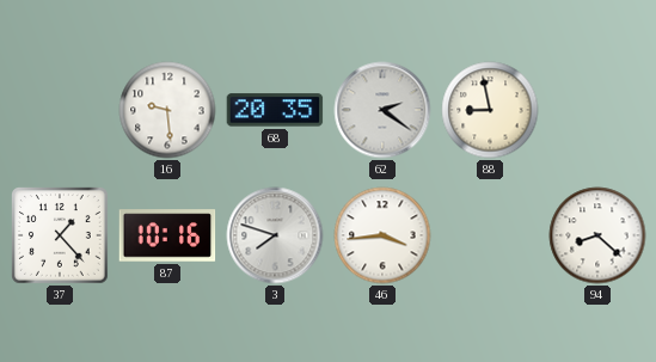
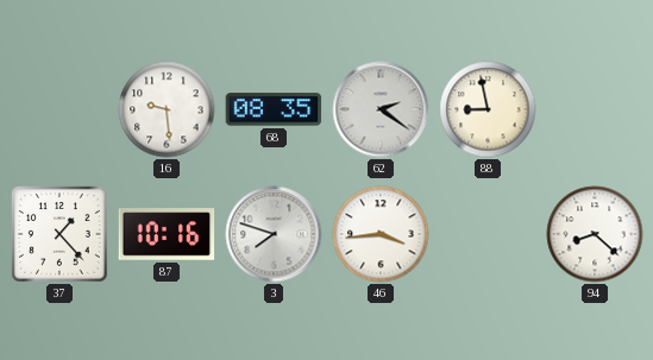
68: 20:35 -> 08:35 (274, 109)
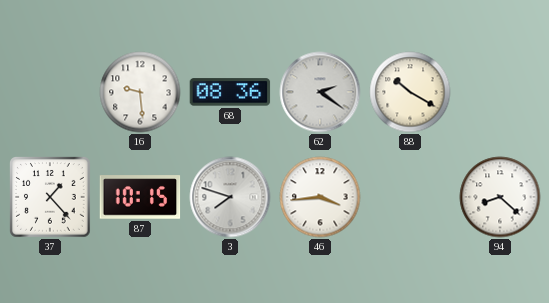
68: 08:35 -> 08:36 (230, 92)
88: 8:58 -> 10:20 (410, 92)
87: 10:16 -> 10:15 (140, 197)
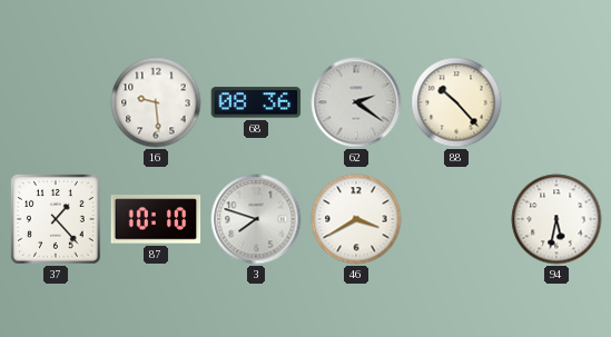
88: 10:20 -> 10:23 (456, 102)
87: 10:15 -> 10:10 (156, 219)
46: 3:44 -> 3:40 (356, 219)
94: 8:22 -> 5:32 (556, 219)
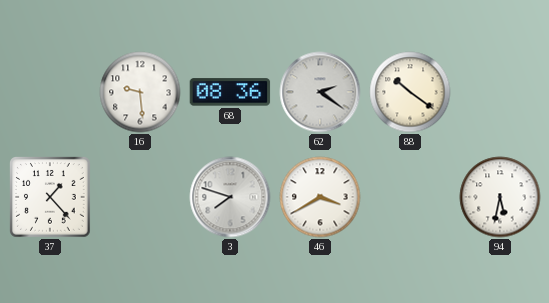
88: 10:23 -> 10:21 (410, 92)
87: 10:10 -> none (156, 219)
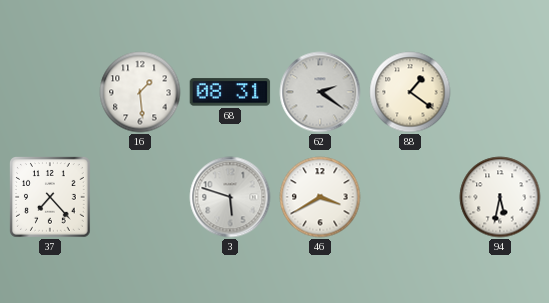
16: 9:29 -> 1:29 (140, 92)
68: 08:36 -> 08:31 (230, 92)
88: 10:21 -> 1:21 (410, 92)
37: 1:23 -> 7:23 (51, 198)
3: 7:48 -> 5:48 (230, 197)
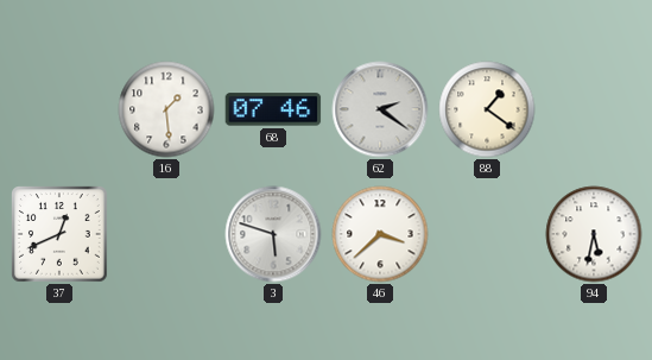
68: 08:31 -> 07:46 (273, 109)
37: 7:23 -> 12:41 (61, 235)
46: 3:40 -> 3:38 (380, 234)
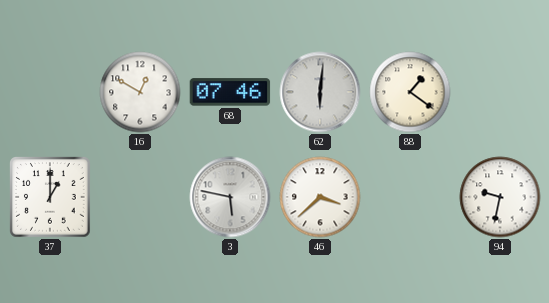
16: 1:29 -> 12:50 (140, 92)
62: 2:21 -> 6:01 (320, 92)
37: 12:41 -> 1:00 (51, 198)
3: 5:48 -> 5:47 (230, 197)
94: 5:32 -> 9:32 (500, 197)
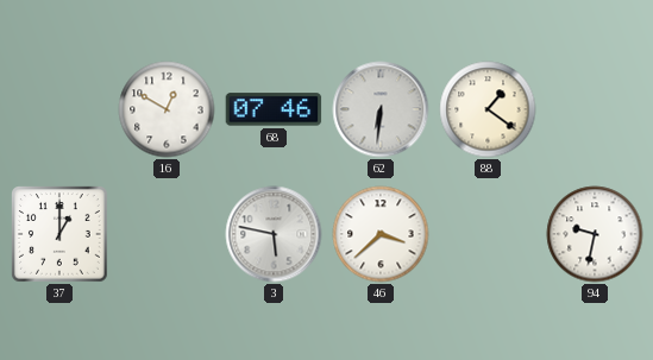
62: 6:01 -> 6:31 (381, 109)
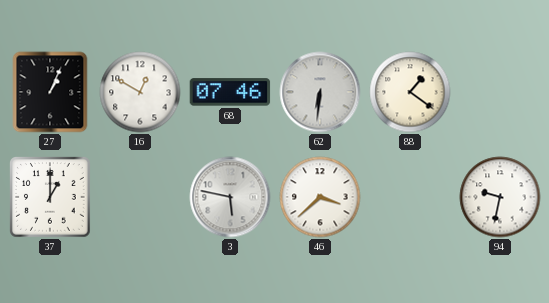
27: none -> 1:04 (50, 92)
